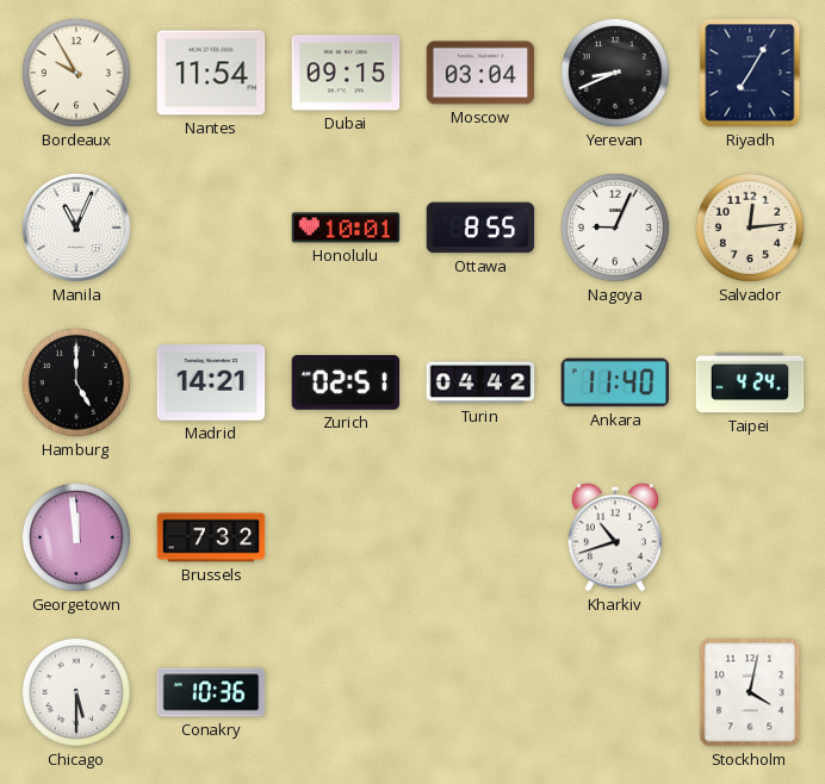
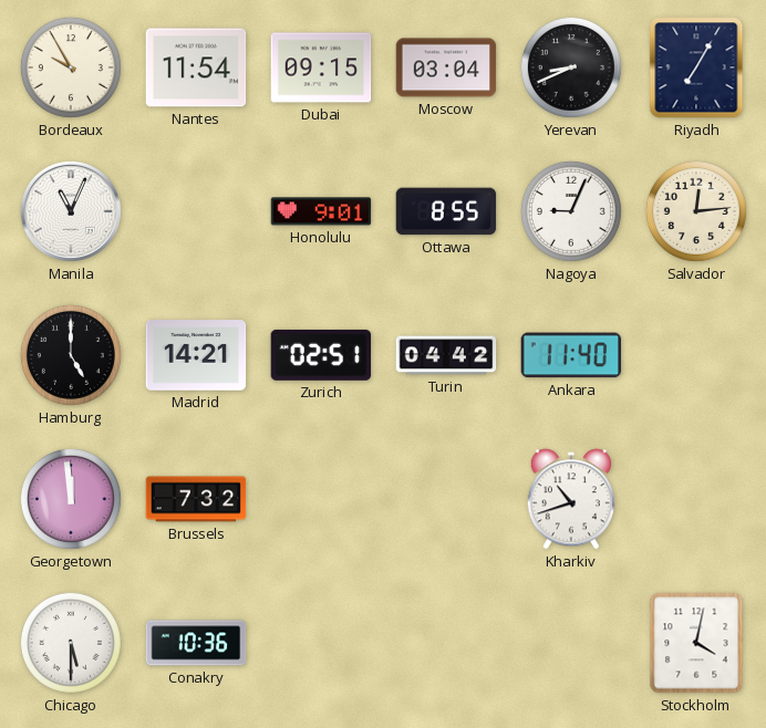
Honolulu: 10:01 -> 9:01 (321, 211)
Taipei: 4:24 -> none (750, 382)
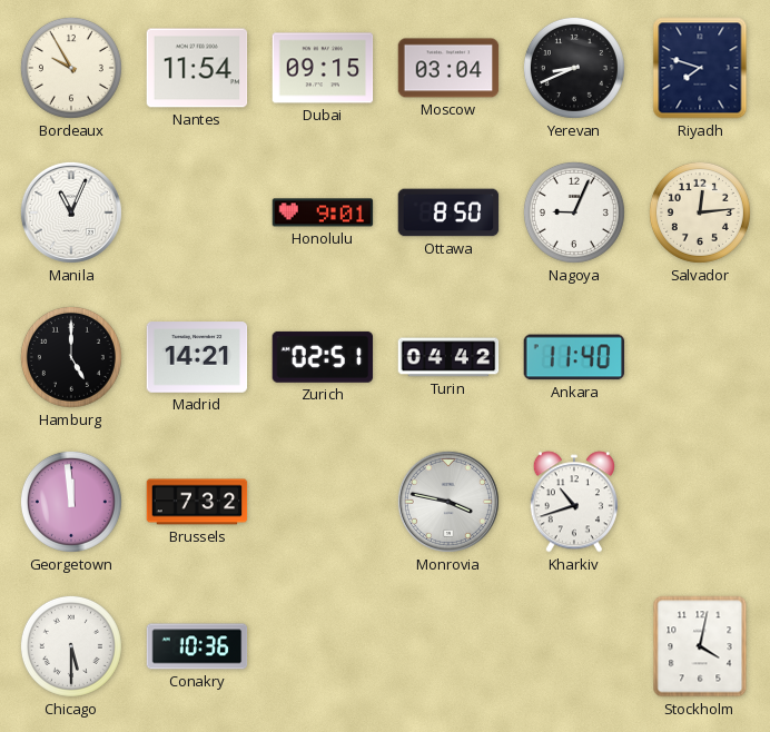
Riyadh: 7:05 -> 7:48 (700, 68)
Ottawa: 8:55 -> 8:50 (448, 212)
Monrovia: none -> 3:47 (448, 502)
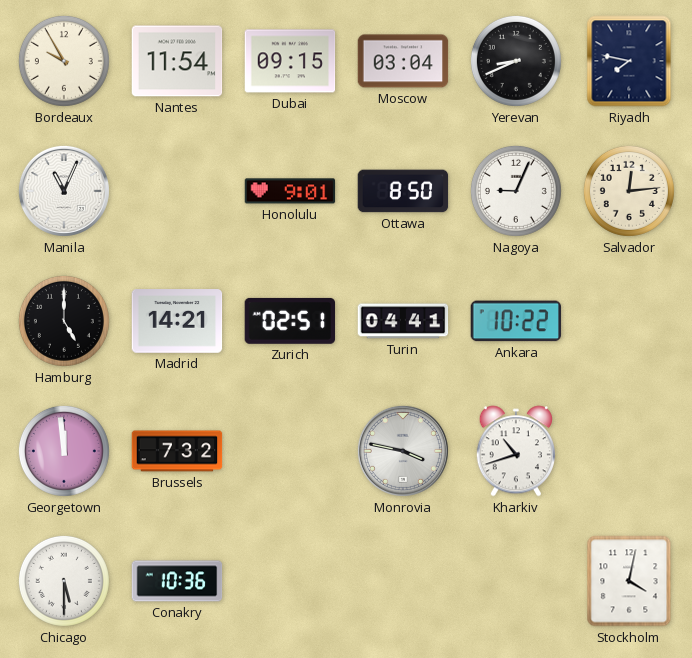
Riyadh: 7:48 -> 7:47 (629, 61)
Turin: 04:42 -> 04:41 (403, 321)
Ankara: 11:40 -> 10:22 (516, 321)
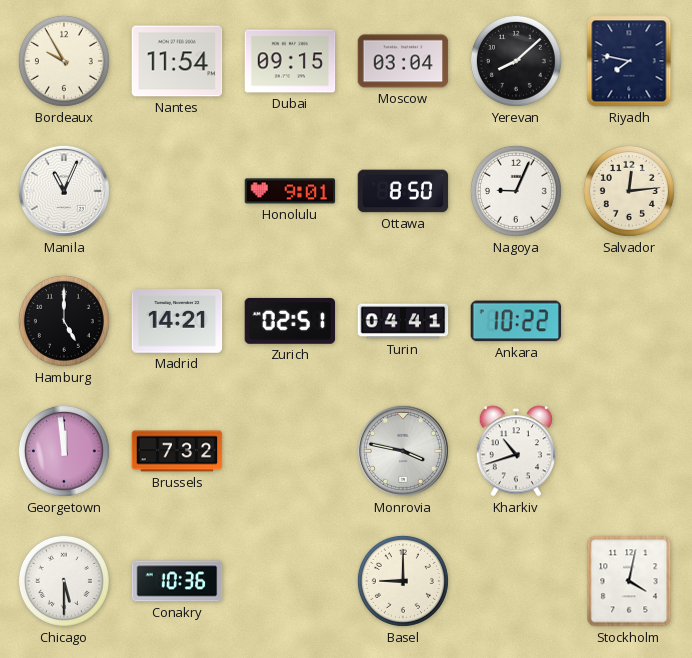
Yerevan: 8:41 -> 8:08 (516, 61)
Basel: none -> 9:00 (403, 581)
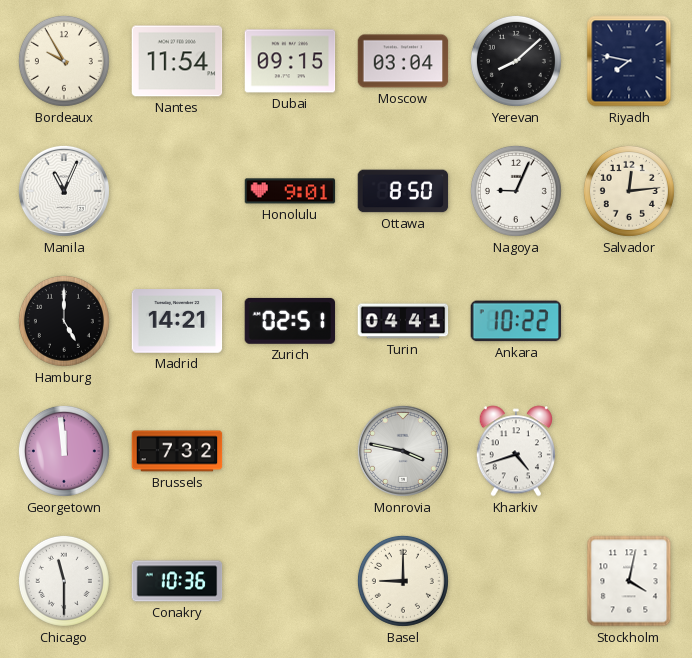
Kharkiv: 10:42 -> 4:42 (516, 451)
Chicago: 5:30 -> 11:30 (64, 581)
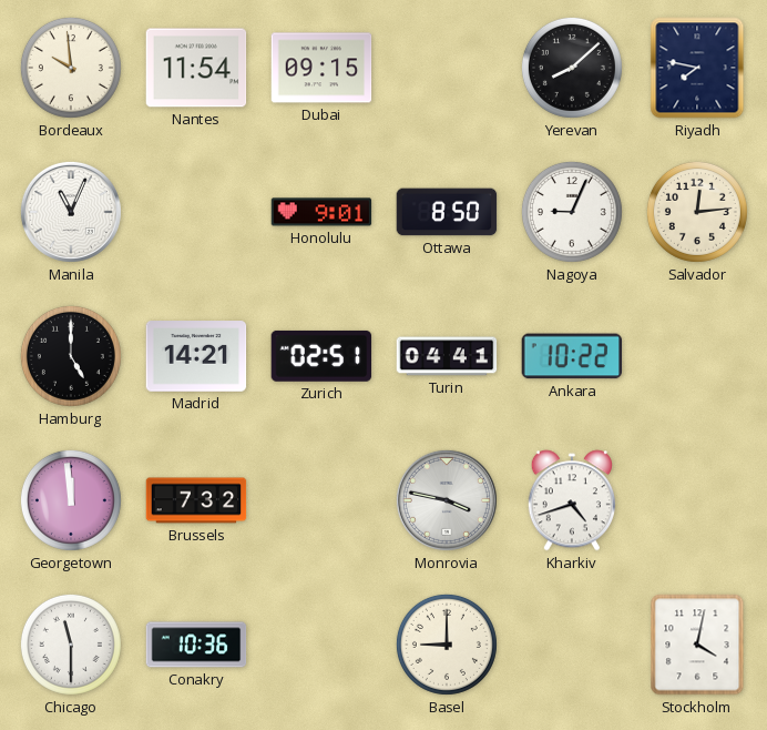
Bordeaux: 9:55 -> 9:59 (71, 68)
Moscow: 03:04 -> none (403, 61)
